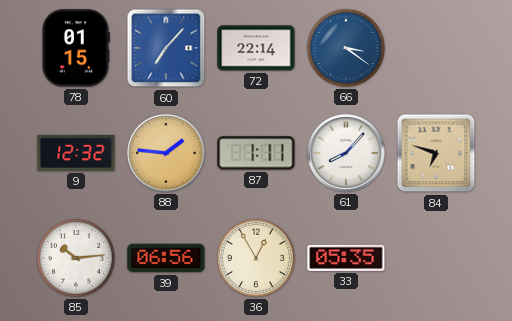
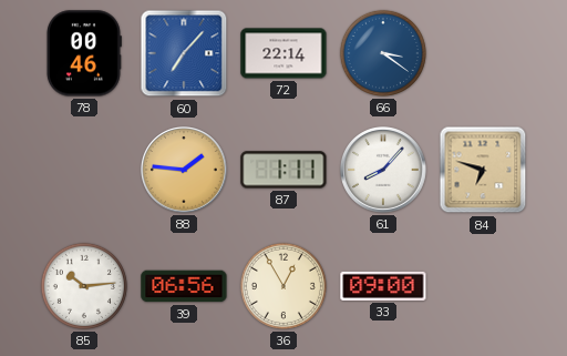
78: 01:15 -> 00:46 (83, 53)
9: 12:32 -> none (76, 153)
33: 05:35 -> 09:00 (383, 286)
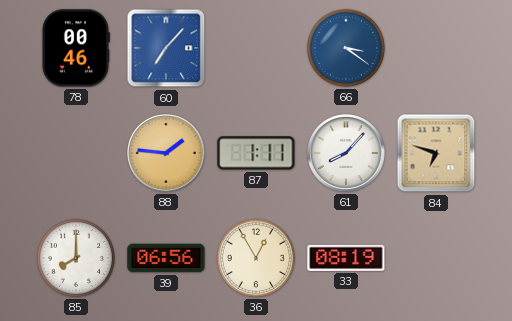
72: 22:14 -> none (283, 53)
85: 10:14 -> 8:00 (76, 258)
33: 09:00 -> 08:19 (346, 258)
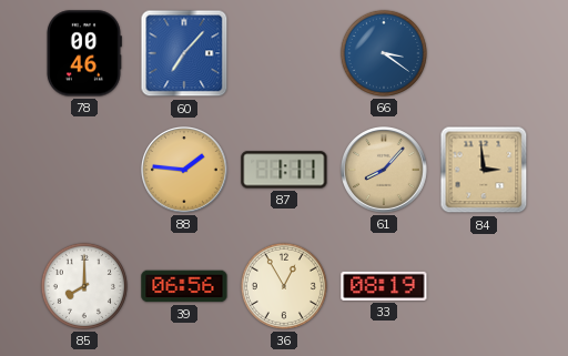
61 dial: white -> champagne (385, 171)
84: 6:48 -> 2:59 (484, 170)
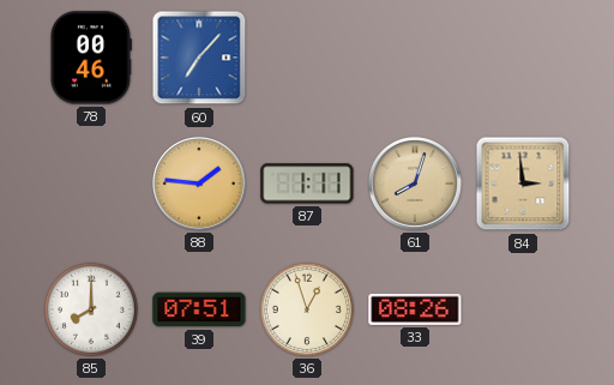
66: 3:21 -> none (384, 53)
61: 8:07 -> 8:03 (416, 185)
39: 06:56 -> 07:51 (199, 309)
36: 12:55 -> 12:57 (307, 309)
33: 08:19 -> 08:26 (415, 309)
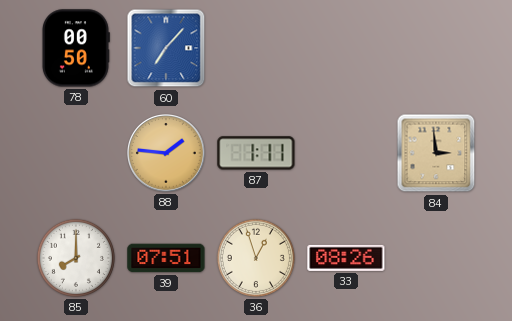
78: 00:46 -> 00:50 (75, 48)
61: 8:03 -> none (416, 185)
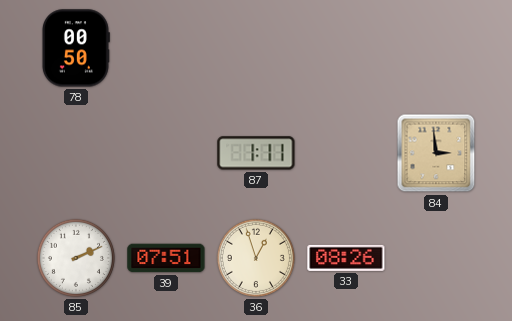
60: 7:07 -> none (166, 48)
88: 1:46 -> none (167, 154)
85: 8:00 -> 2:11 (76, 258)
